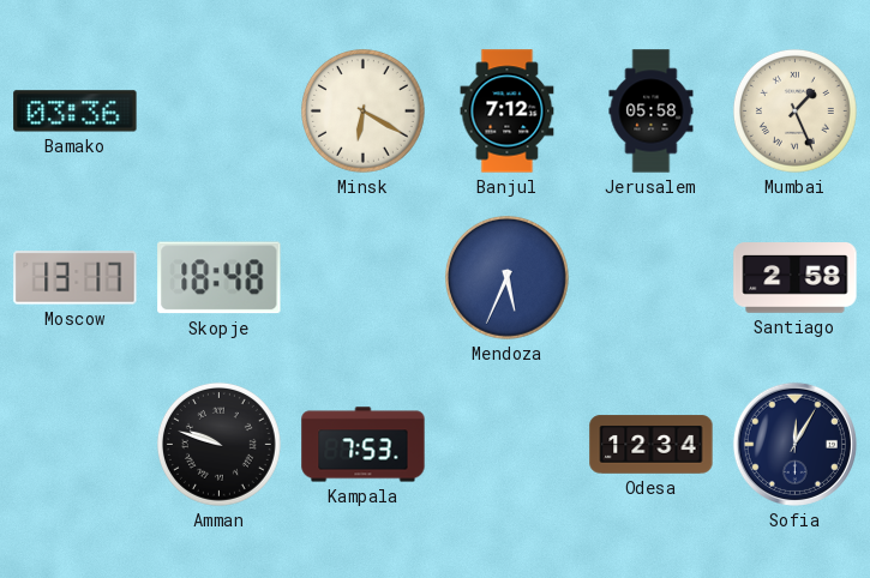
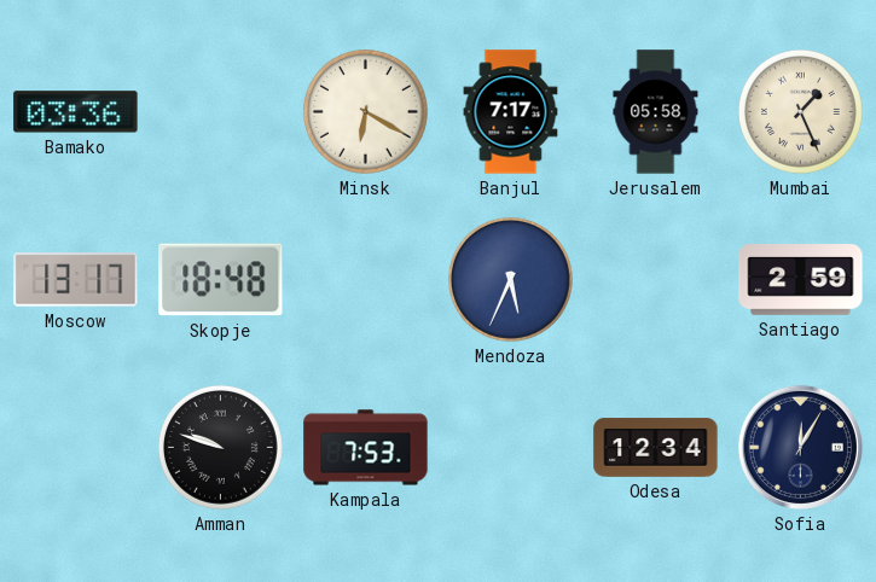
Banjul: 7:12 -> 7:17 (511, 112)
Santiago: 2:58 -> 2:59 (801, 280)
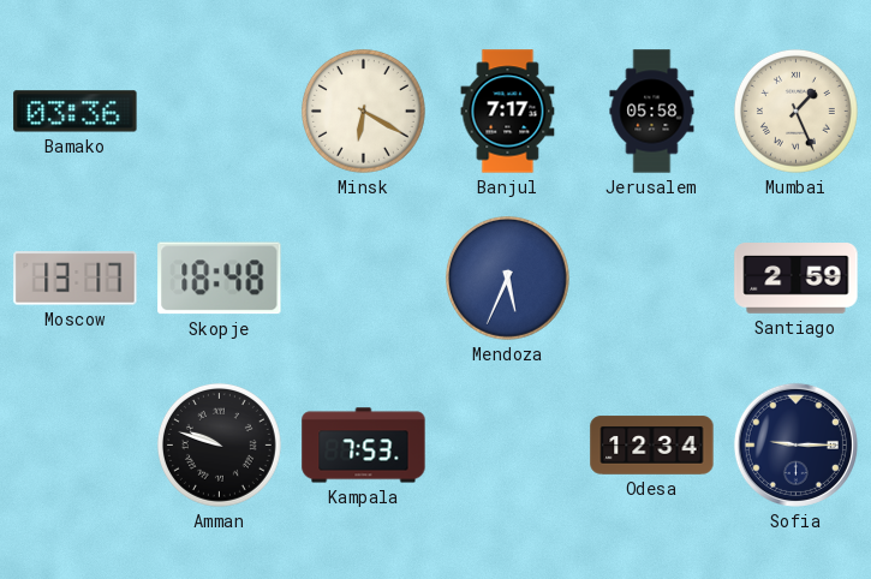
Sofia: 12:05 -> 9:15 (795, 444)
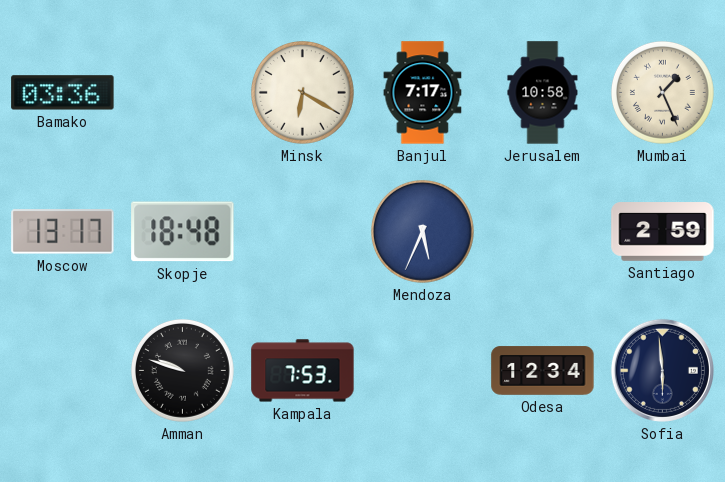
Jerusalem: 05:58 -> 10:58 (543, 93)
Sofia: 9:15 -> 5:59 (662, 370)
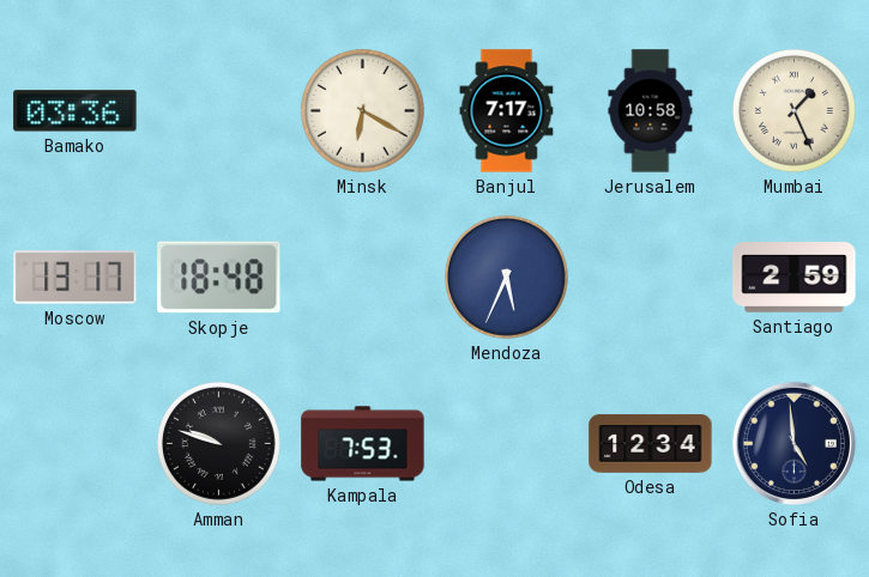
Sofia: 5:59 -> 4:59 (793, 443)
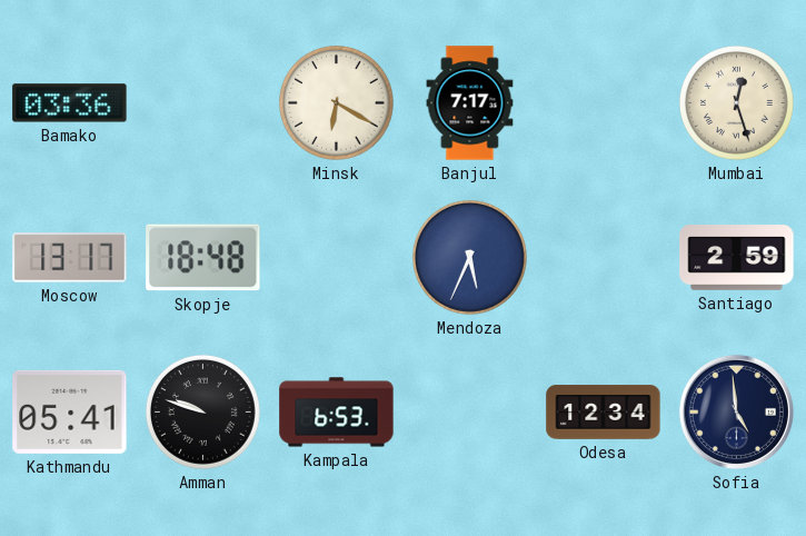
Jerusalem: 10:58 -> none (651, 111)
Mumbai: 1:26 -> 12:27 (736, 102)
Kathmandu: none -> 05:41 (70, 411)
Kampala: 7:53 -> 6:53 (337, 413)
